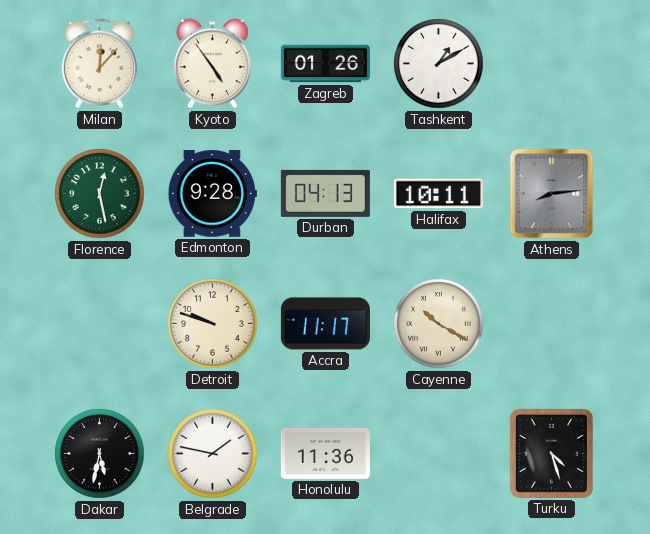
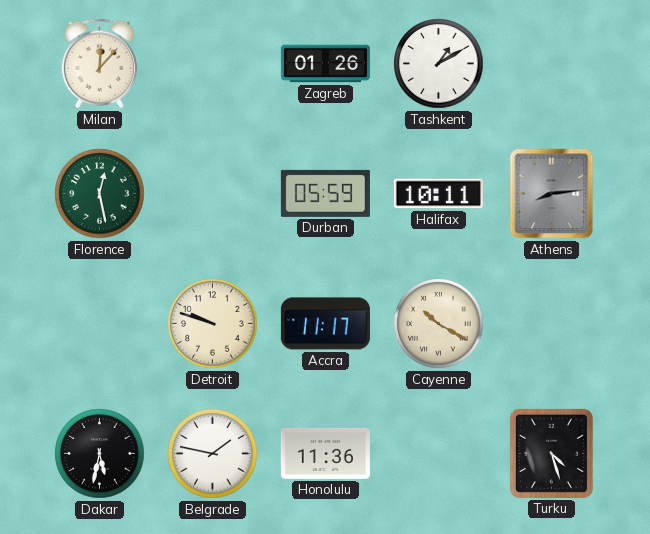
Kyoto: 4:54 -> none (213, 64)
Edmonton: 9:28 -> none (212, 194)
Durban: 04:13 -> 05:59 (325, 193)
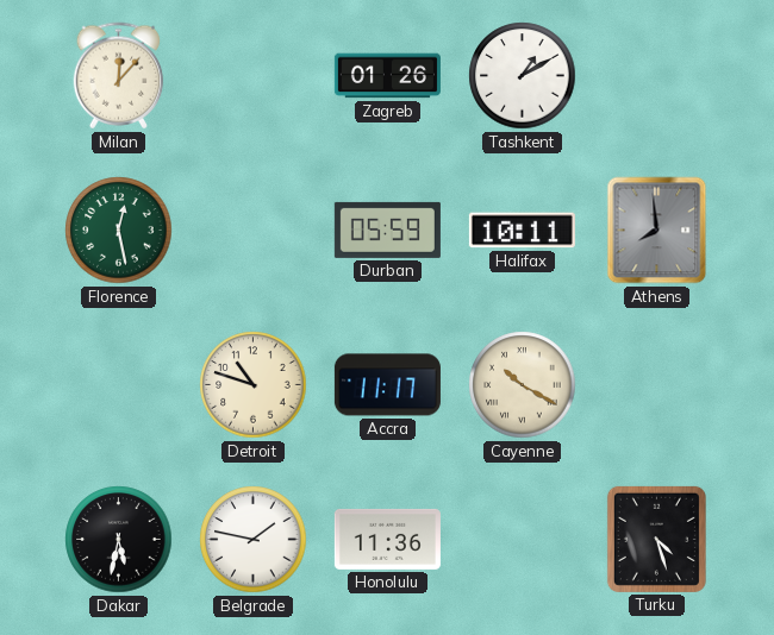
Athens: 8:14 -> 7:59 (657, 231)
Detroit: 9:48 -> 10:48 (254, 385)
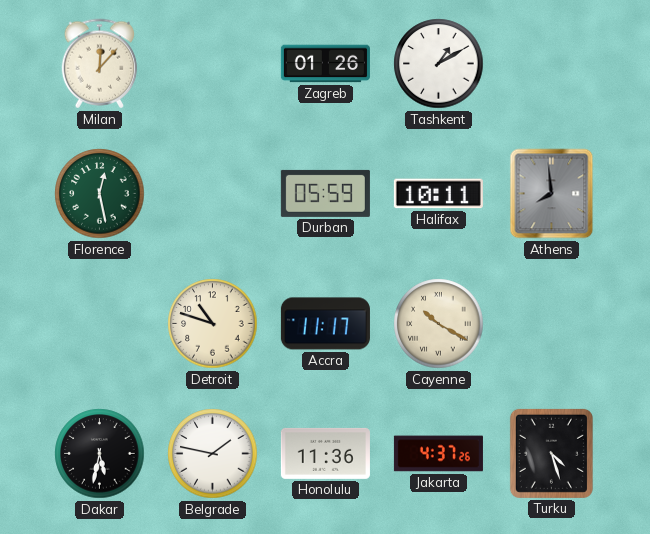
Jakarta: none -> 4:37 (438, 454)
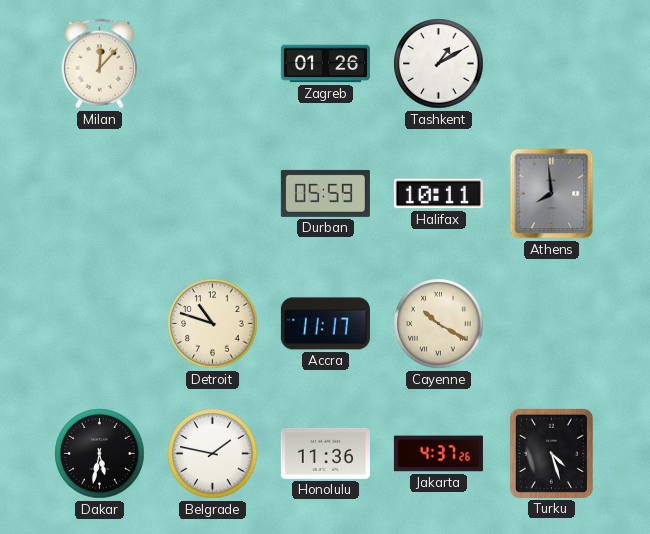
Florence: 12:28 -> none (100, 194)
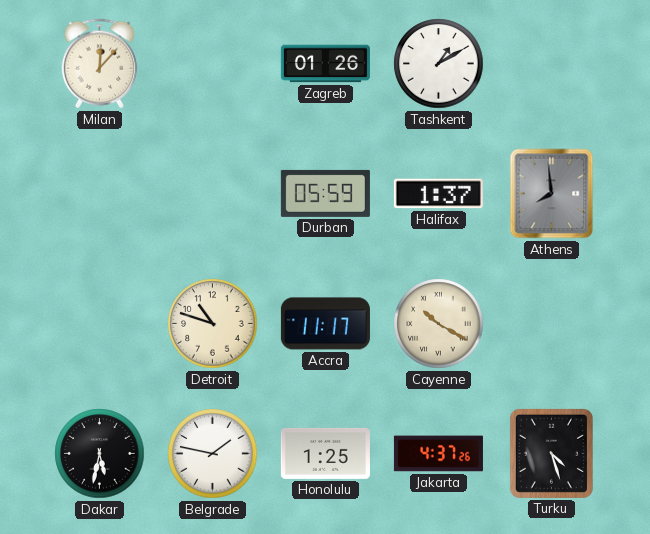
Halifax: 10:11 -> 1:37 (438, 194)
Honolulu: 11:36 -> 1:25 (325, 453)
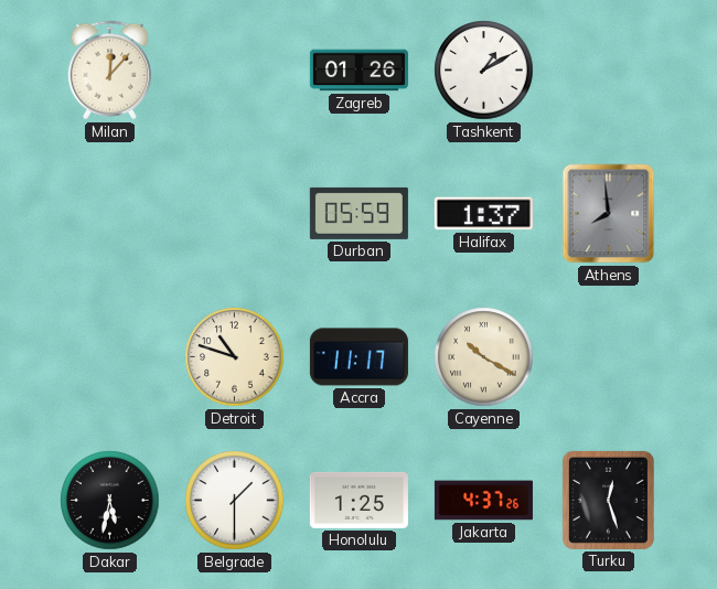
Belgrade: 1:47 -> 1:30 (235, 501)
Turku: 4:27 -> 12:27 (608, 500)
